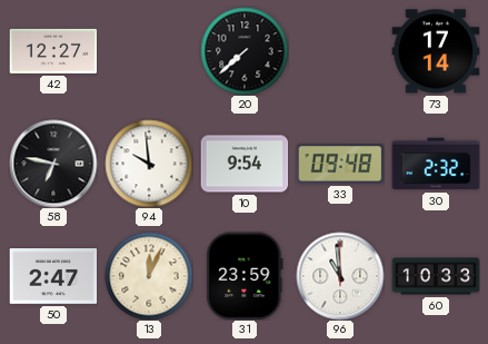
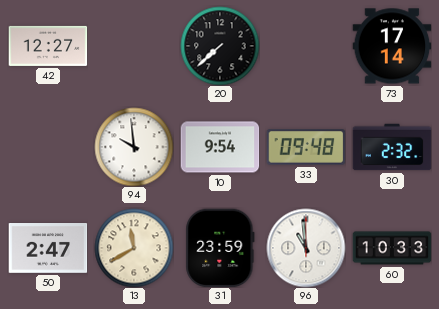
58: 6:47 -> none (53, 164)
13: 12:04 -> 11:40 (134, 248)
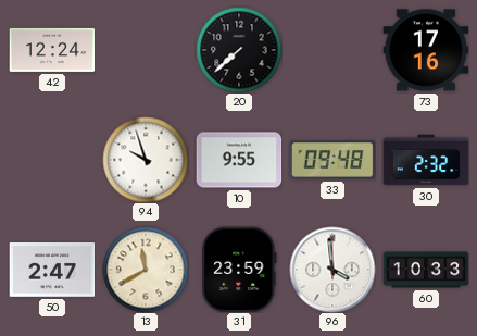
42: 12:27 -> 12:24 (52, 50)
73: 17:14 -> 17:16 (426, 50)
94: 9:59 -> 9:57 (146, 160)
10: 9:54 -> 9:55 (239, 160)
96: 10:59 -> 3:59 (332, 270)
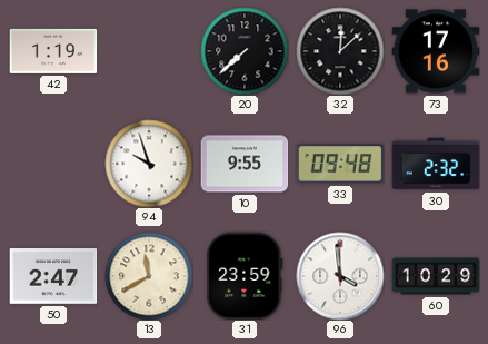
42: 12:24 -> 1:19 (53, 51)
32: none -> 12:08 (340, 51)
60: 10:33 -> 10:29 (436, 276)
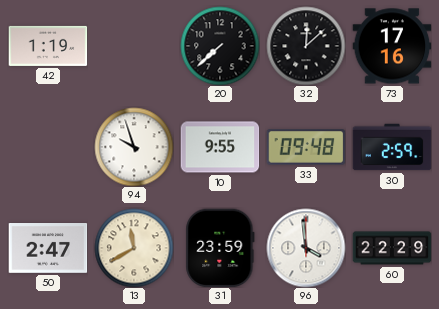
30: 2:32 -> 2:59 (392, 147)
60: 10:29 -> 22:29 (392, 248)
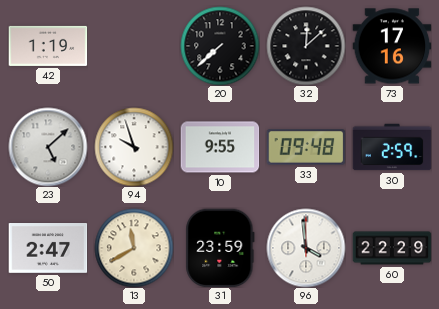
23: none -> 5:08 (48, 147)
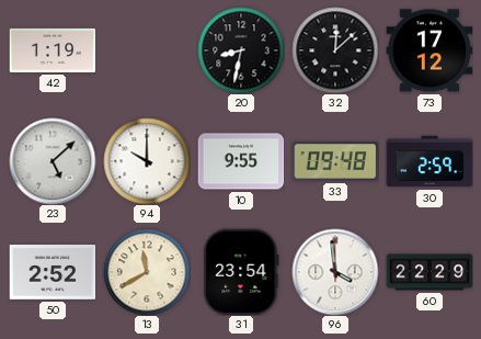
20: 7:38 -> 8:32 (241, 50)
73: 17:16 -> 17:12 (430, 50)
94: 9:57 -> 10:00 (147, 161)
50: 2:47 -> 2:52 (53, 273)
31: 23:59 -> 23:54 (241, 272)
